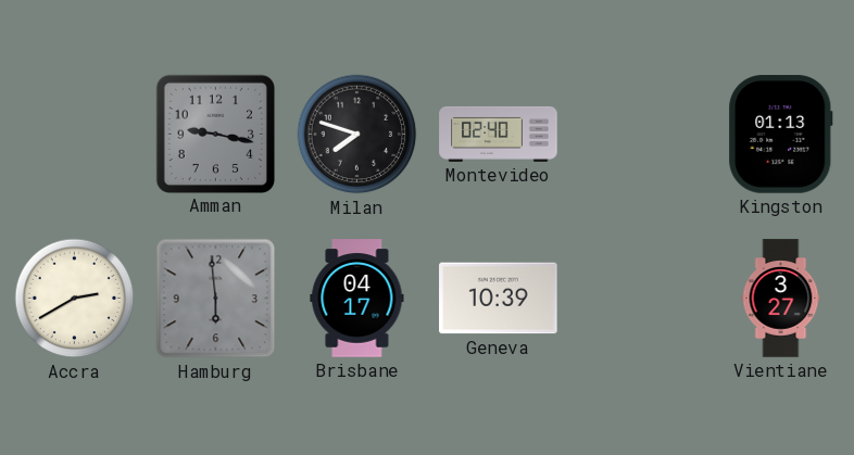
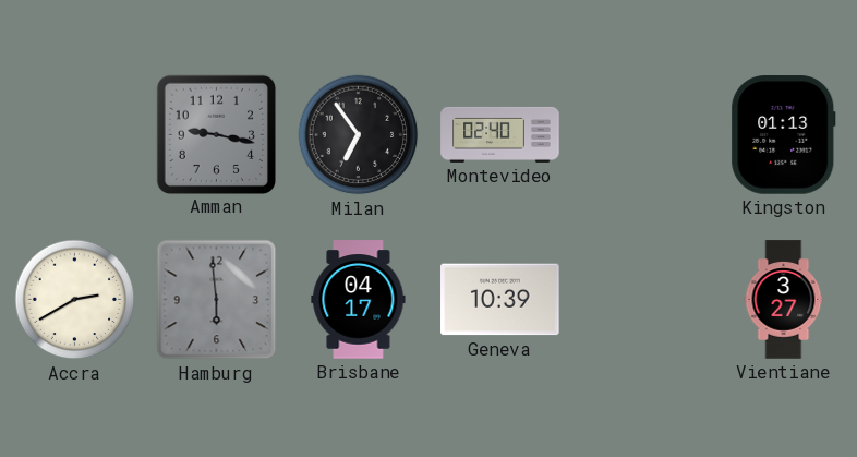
Milan: 7:48 -> 6:54 (359, 135)
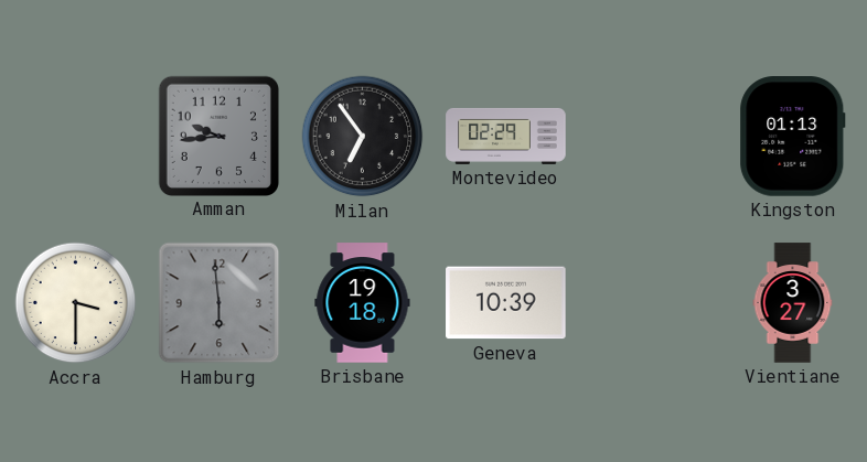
Amman: 9:17 -> 9:44 (218, 136)
Montevideo: 02:40 -> 02:29 (506, 136)
Accra: 2:40 -> 3:30 (76, 303)
Brisbane: 04:17 -> 19:18 (363, 303)
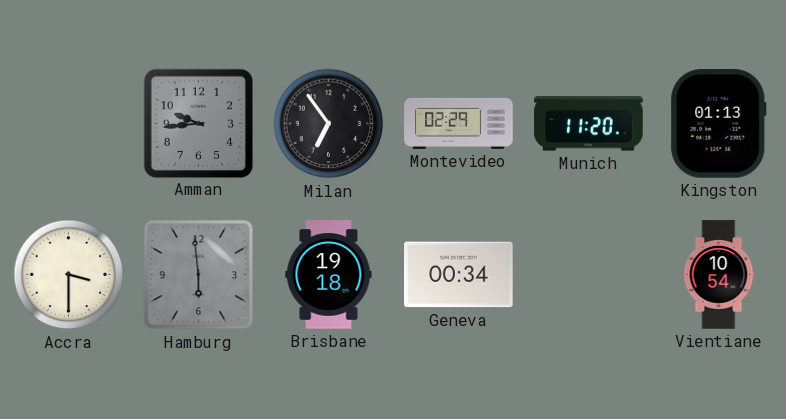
Munich: none -> 11:20 (589, 124)
Geneva: 10:39 -> 00:34 (459, 275)
Vientiane: 3:27 -> 10:54 (719, 275)
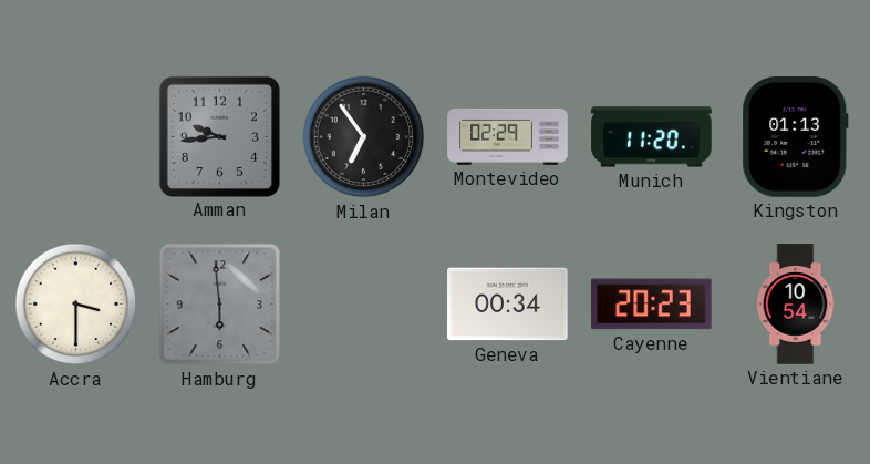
Brisbane: 19:18 -> none (329, 275)
Cayenne: none -> 20:23 (652, 305)
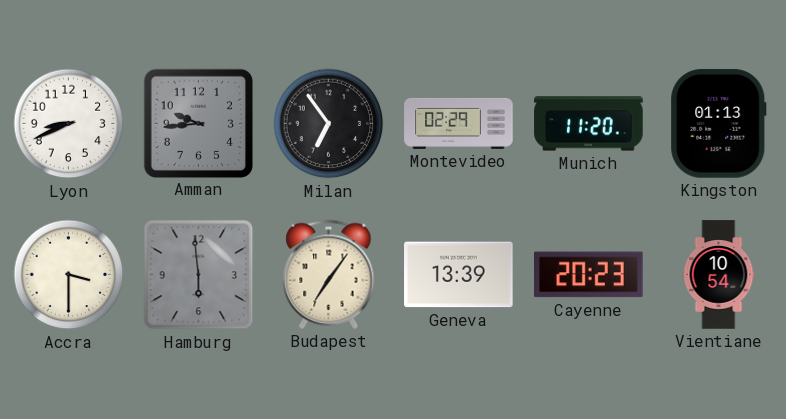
Lyon: none -> 8:41 (69, 124)
Budapest: none -> 7:06 (329, 274)
Geneva: 00:34 -> 13:39 (459, 275)
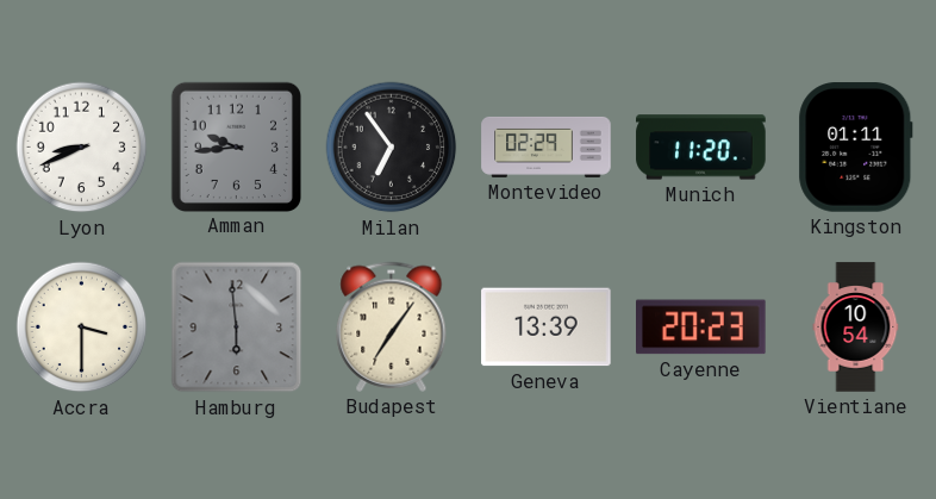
Kingston: 01:13 -> 01:11 (856, 148)
